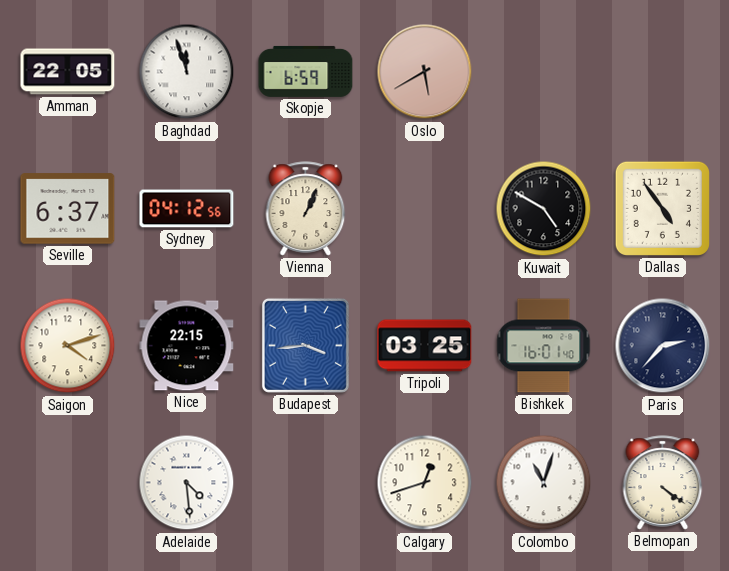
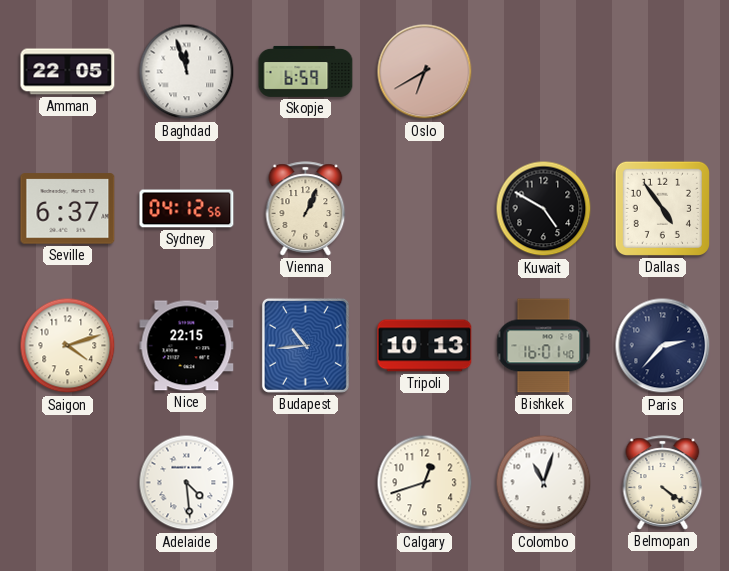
Oslo: 5:40 -> 6:40 (425, 72)
Budapest: 3:44 -> 10:44 (305, 345)
Tripoli: 03:25 -> 10:13 (425, 346)
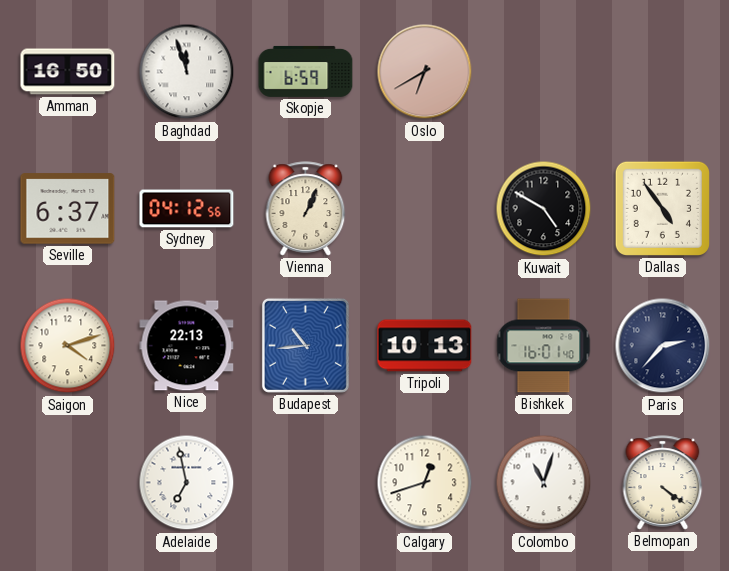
Amman: 22:05 -> 16:50 (68, 72)
Nice: 22:15 -> 22:13 (187, 346)
Adelaide: 4:29 -> 6:58 (187, 483)
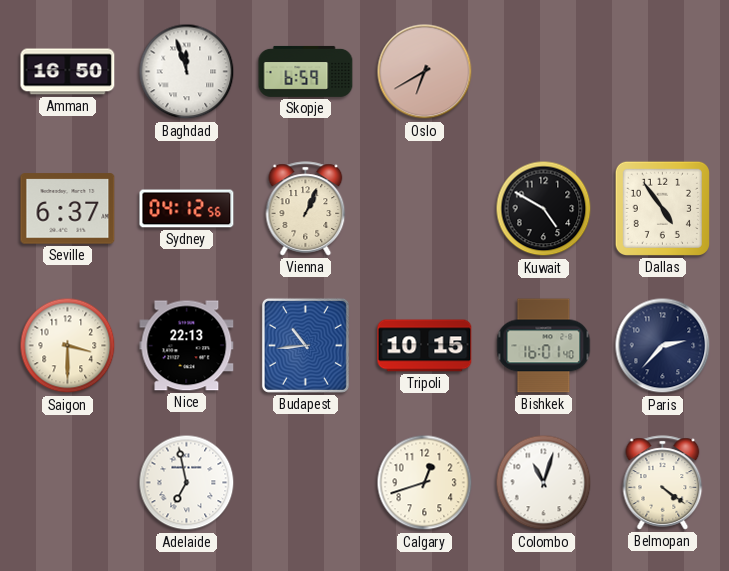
Saigon: 4:12 -> 3:30 (68, 346)
Tripoli: 10:13 -> 10:15 (425, 346)
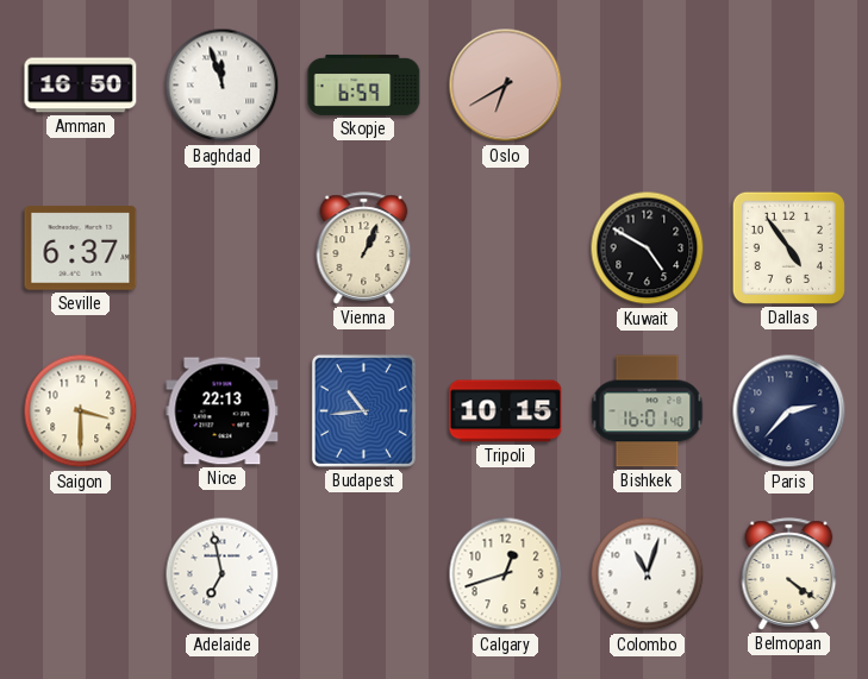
Sydney: 04:12 -> none (187, 209)
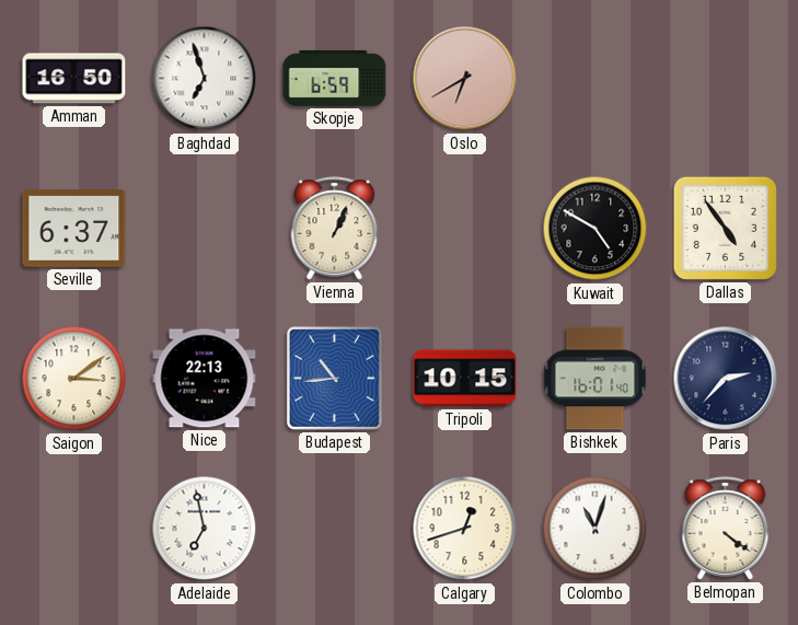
Baghdad: 11:57 -> 6:57 (205, 79)
Saigon: 3:30 -> 3:09 (74, 379)
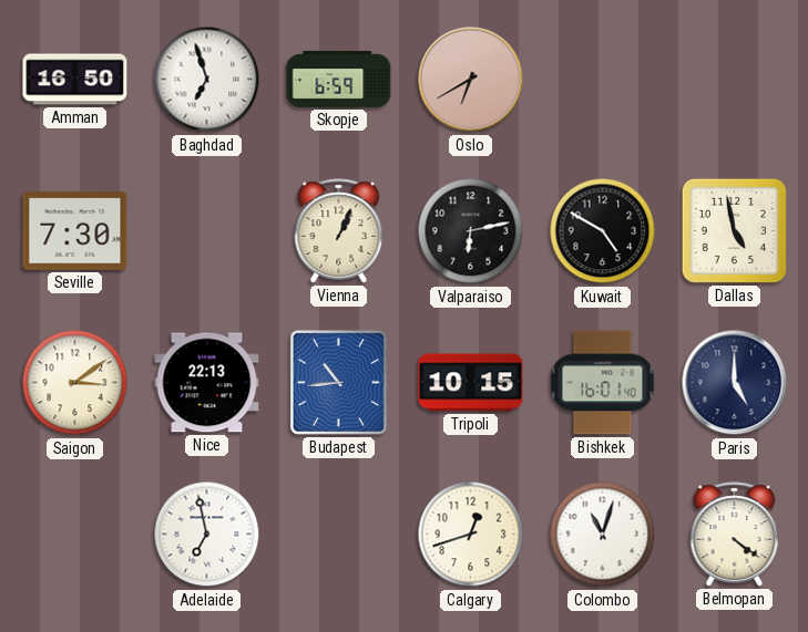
Seville: 6:37 -> 7:30 (75, 231)
Valparaiso: none -> 6:13 (471, 231)
Dallas: 4:54 -> 4:58 (734, 230)
Paris: 2:37 -> 5:00 (735, 383)
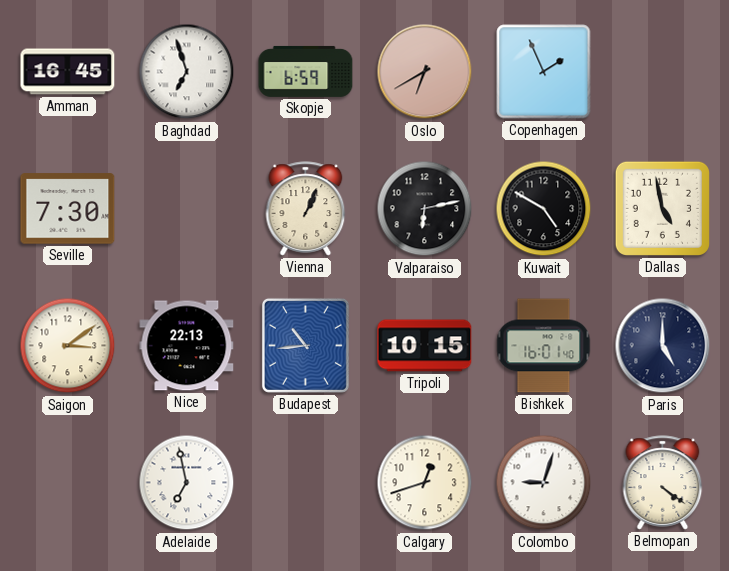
Amman: 16:50 -> 16:45 (68, 72)
Copenhagen: none -> 1:56 (544, 72)
Colombo: 11:03 -> 9:03 (544, 483)
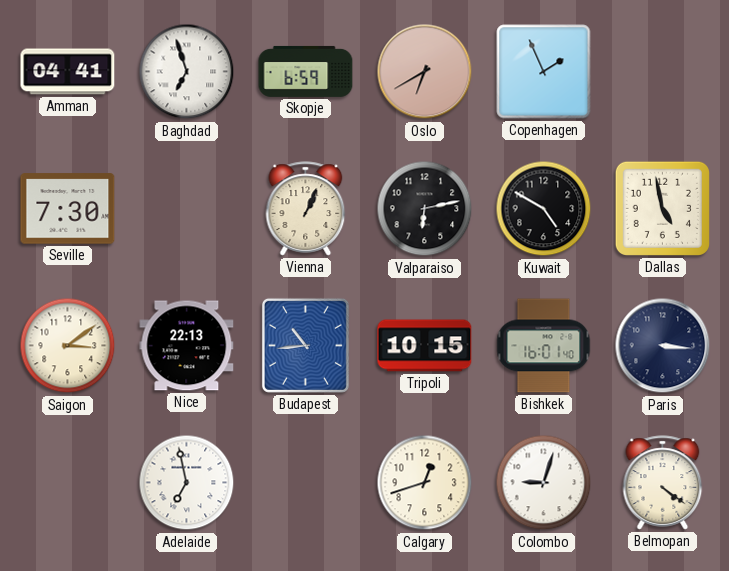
Amman: 16:45 -> 04:41 (68, 72)
Paris: 5:00 -> 3:16 (663, 346)
